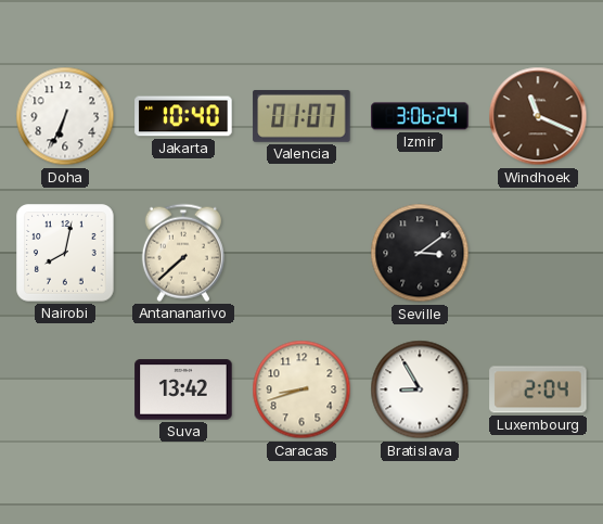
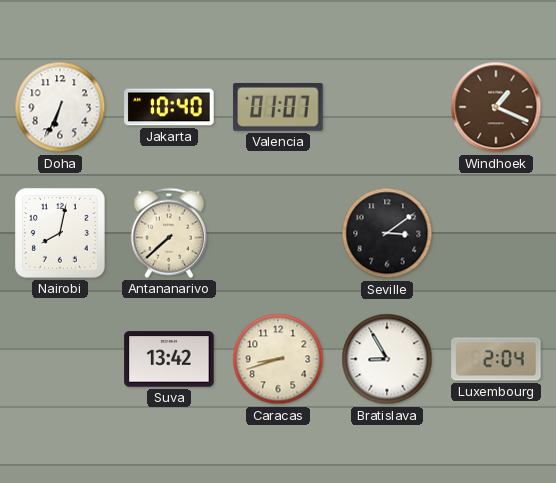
Izmir: 3:06 -> none (420, 116)
Windhoek: 11:19 -> 1:19 (496, 107)
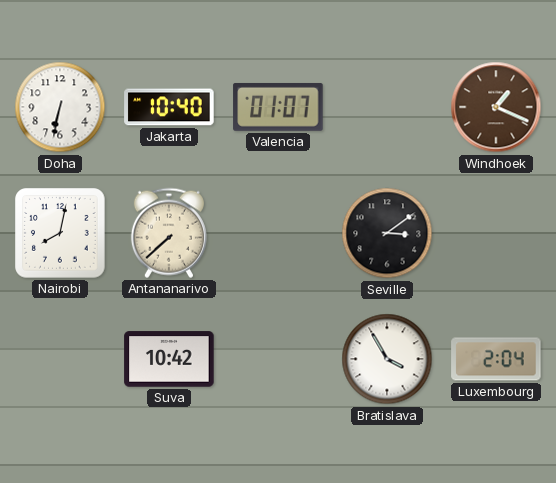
Doha: 6:34 -> 6:32 (60, 107)
Suva: 13:42 -> 10:42 (169, 359)
Caracas: 8:42 -> none (278, 359)
Bratislava: 8:55 -> 3:55 (387, 359)
